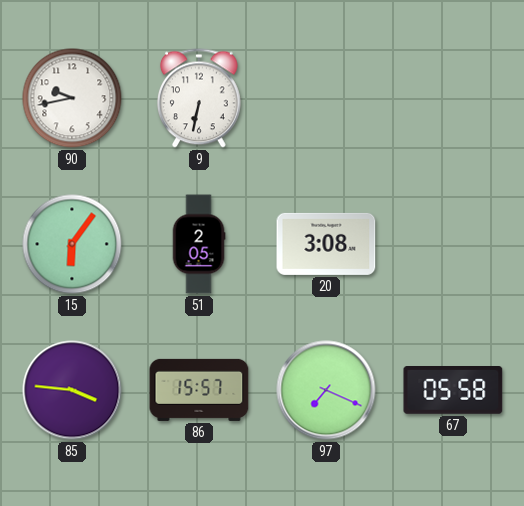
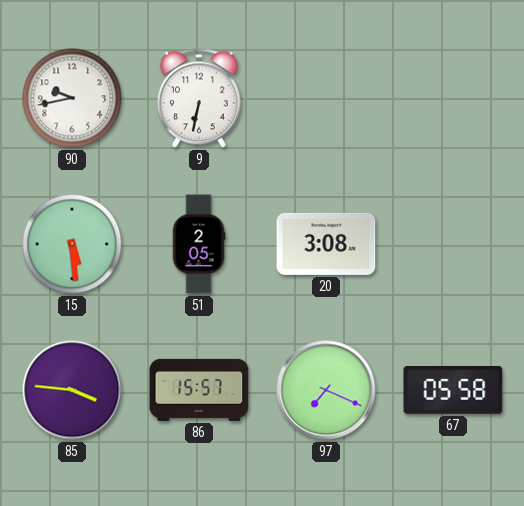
15: 6:06 -> 5:29 (72, 244)
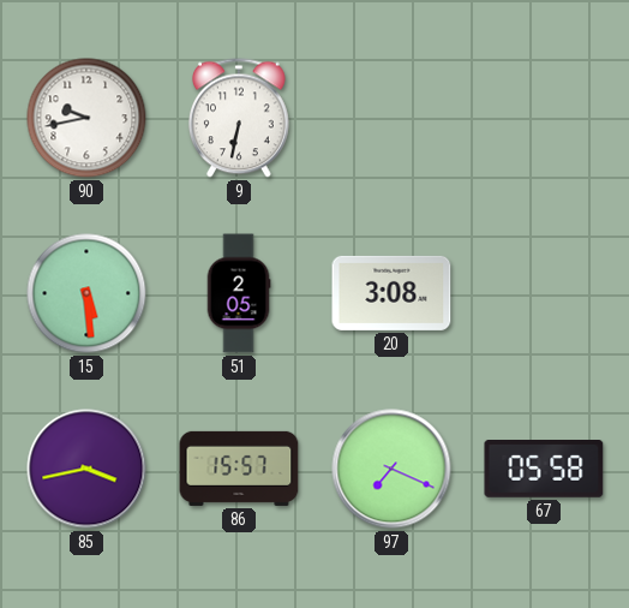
85: 3:46 -> 3:43 (86, 469)
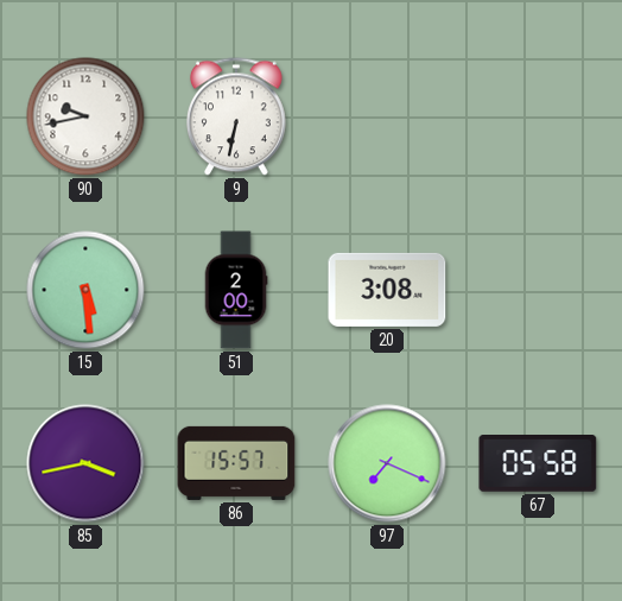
51: 2:05 -> 2:00 (236, 290)
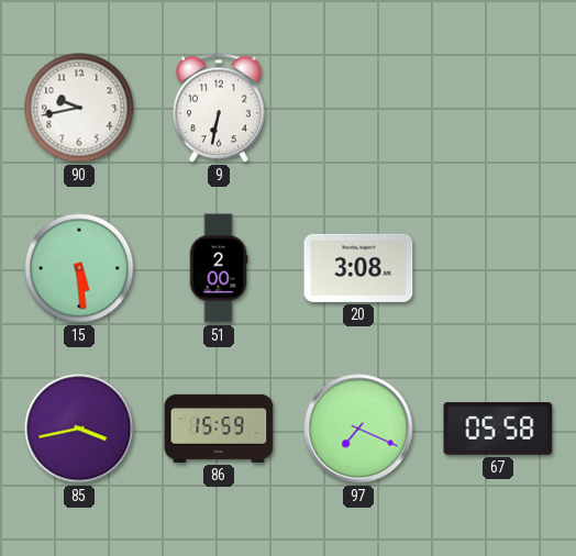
86: 15:57 -> 15:59 (219, 429)
